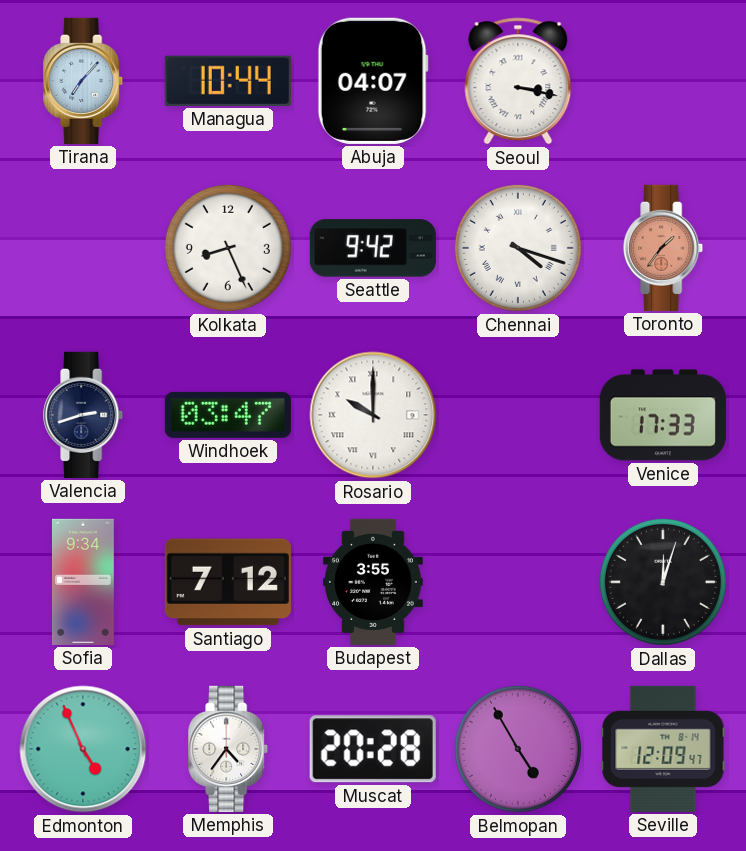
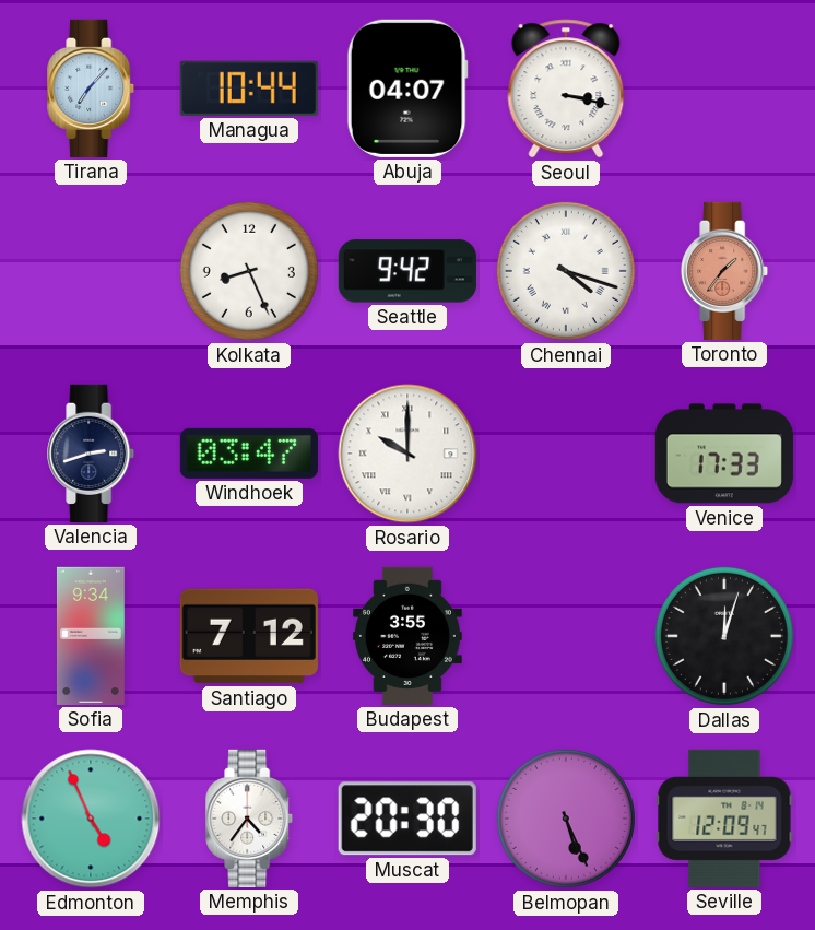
Muscat: 20:28 -> 20:30 (407, 819)
Belmopan: 4:55 -> 5:26 (566, 819)
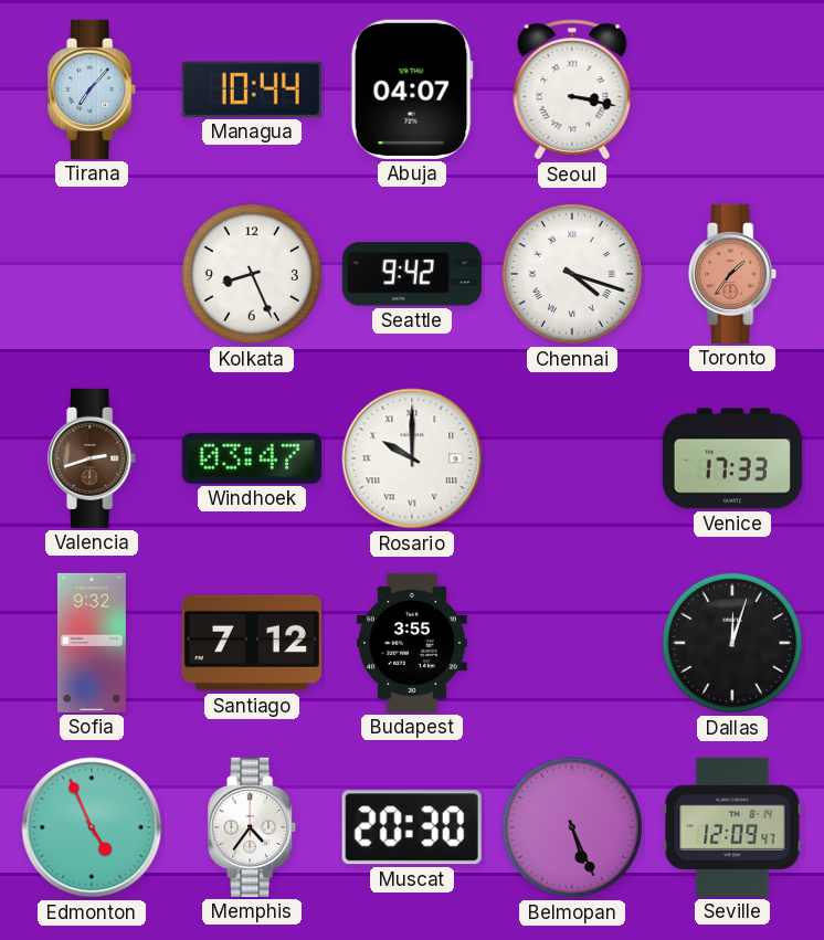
Valencia dial: navy -> brown (93, 458)
Sofia: 9:34 -> 9:32 (92, 643)
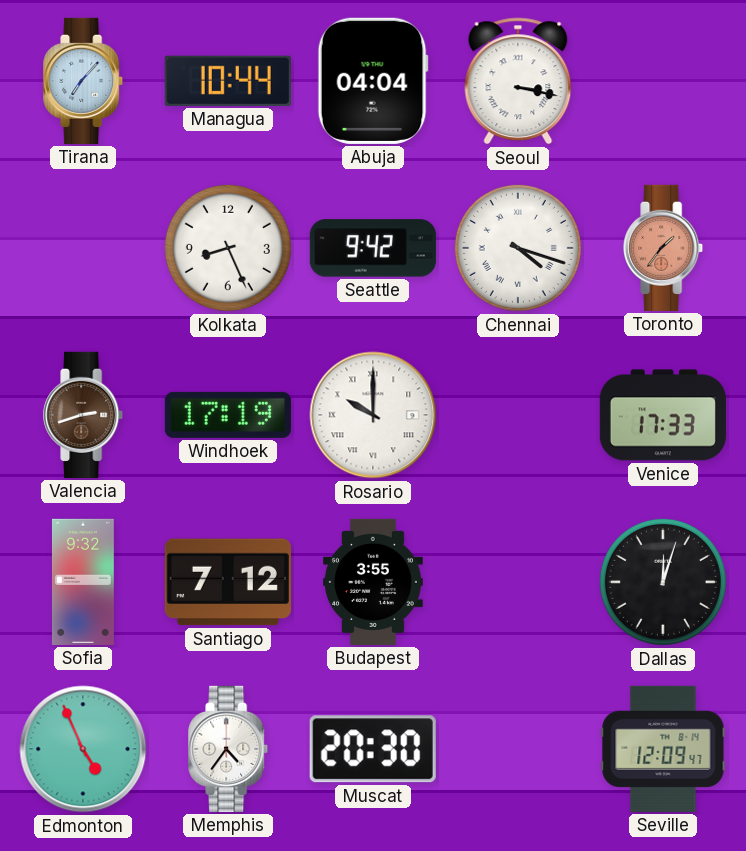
Abuja: 04:07 -> 04:04 (373, 81)
Windhoek: 03:47 -> 17:19 (228, 415)
Belmopan: 5:26 -> none (572, 827)
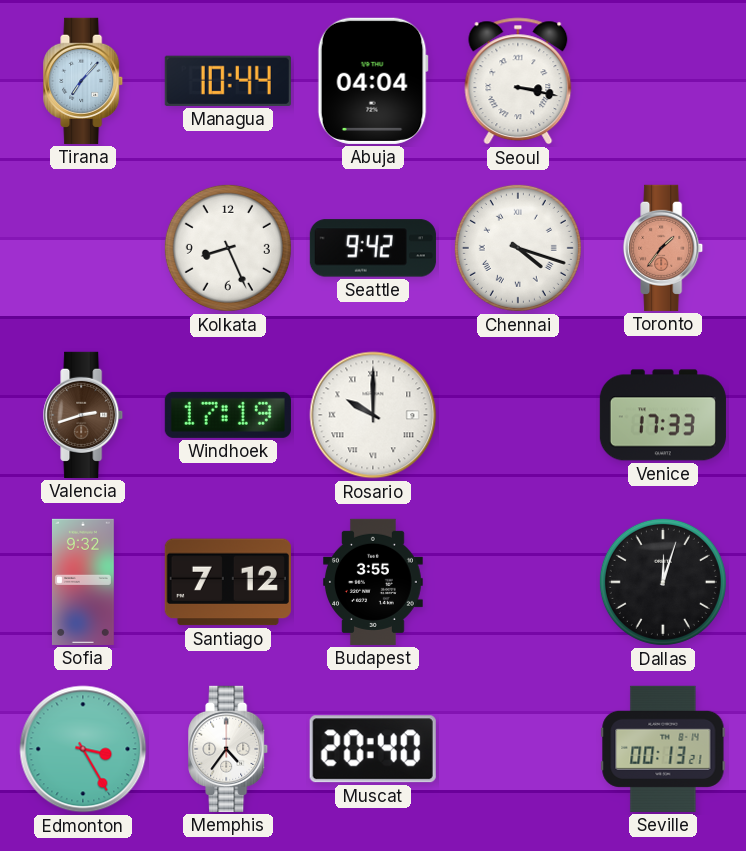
Edmonton: 4:56 -> 3:25 (83, 749)
Muscat: 20:30 -> 20:40 (373, 749)
Seville: 12:09 -> 00:13 (663, 749)
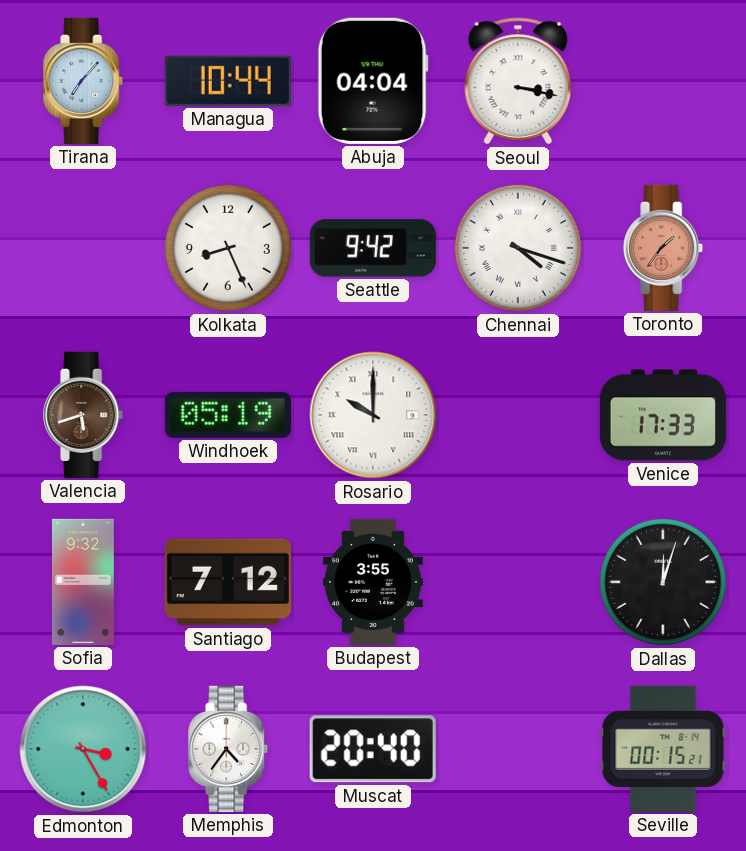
Valencia: 2:42 -> 5:42 (84, 415)
Windhoek: 17:19 -> 05:19 (228, 415)
Seville: 00:13 -> 00:15 (663, 749)
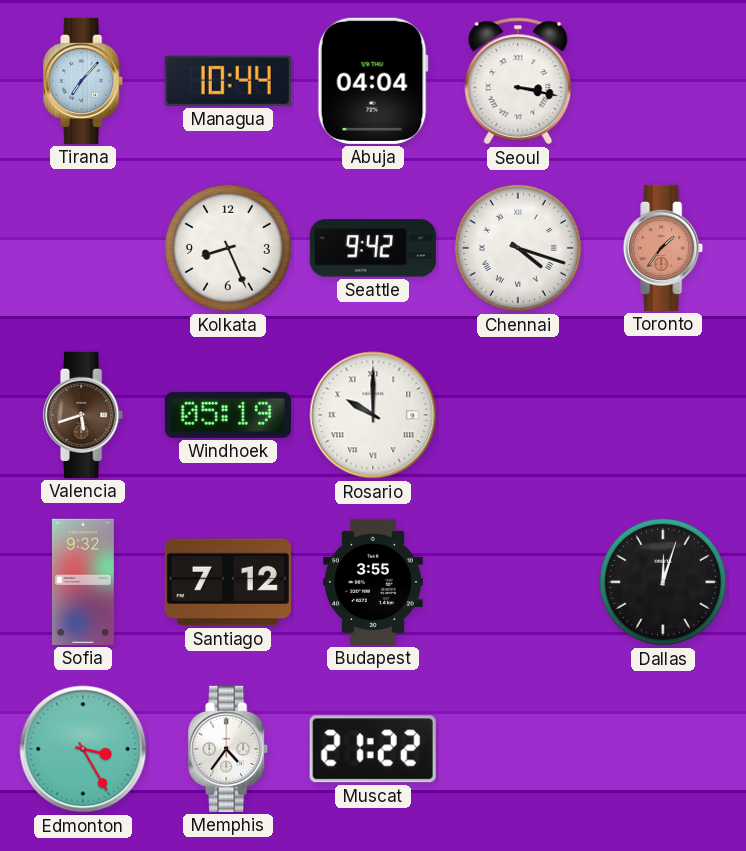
Venice: 17:33 -> none (663, 415)
Muscat: 20:40 -> 21:22 (373, 749)
Seville: 00:15 -> none (663, 749)
